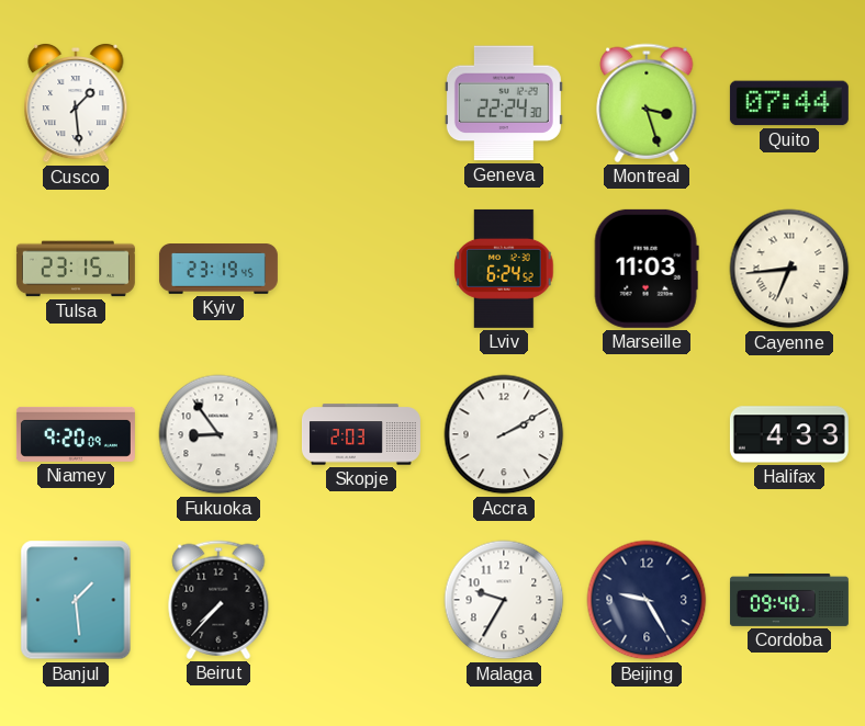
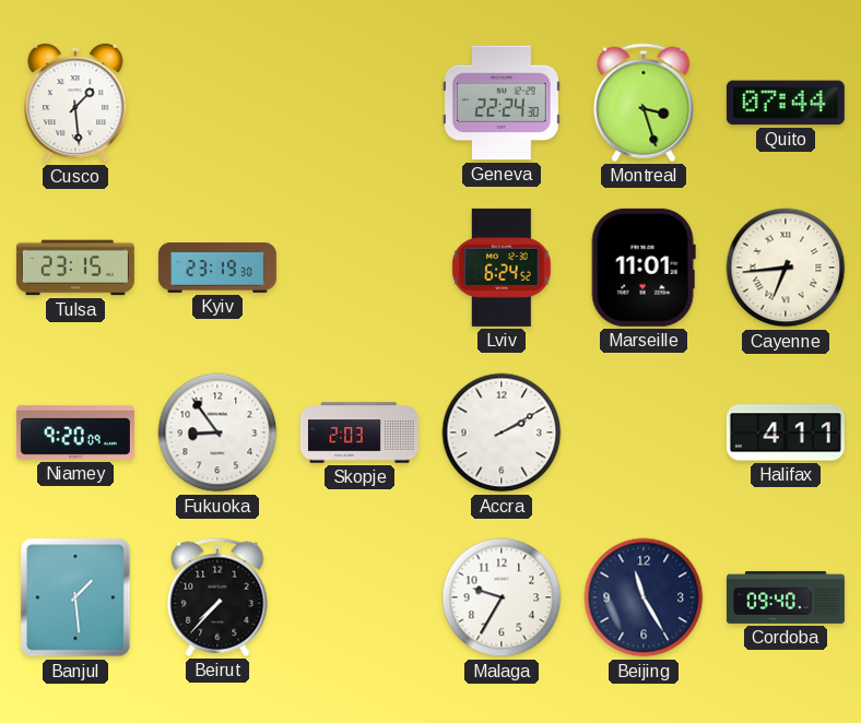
Kyiv: 23:19:45 -> 23:19:30 (217, 269)
Marseille: 11:03 -> 11:01 (644, 268)
Halifax: 4:33 -> 4:11 (786, 432)
Beijing: 9:25 -> 11:25 (644, 597)
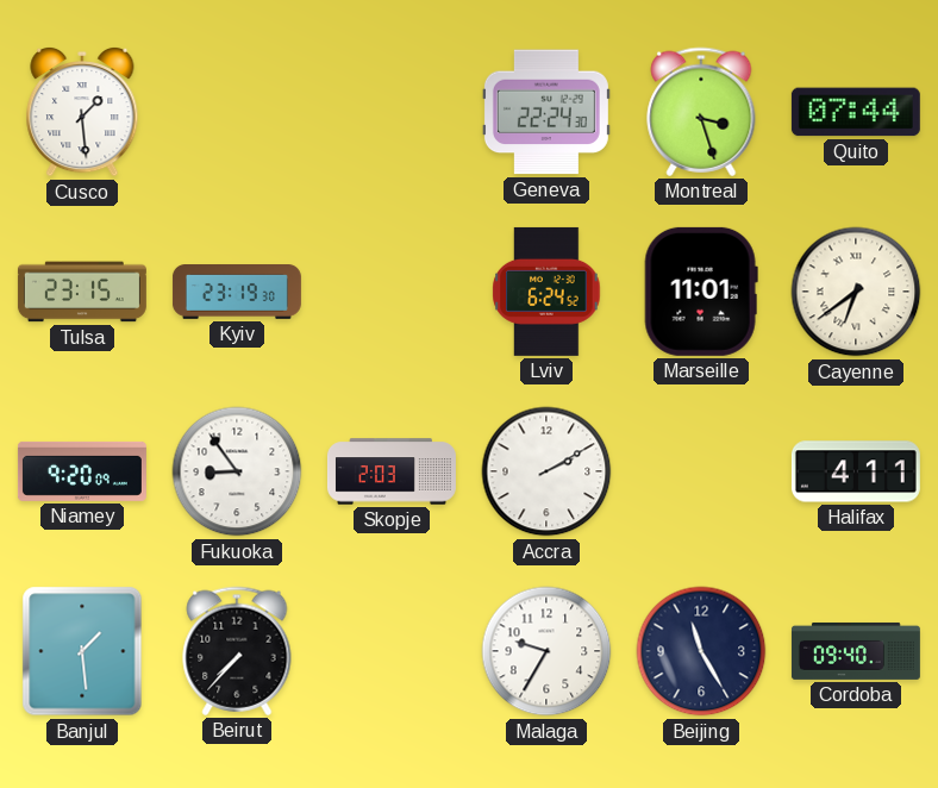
Cayenne: 6:44 -> 6:39 (856, 292)
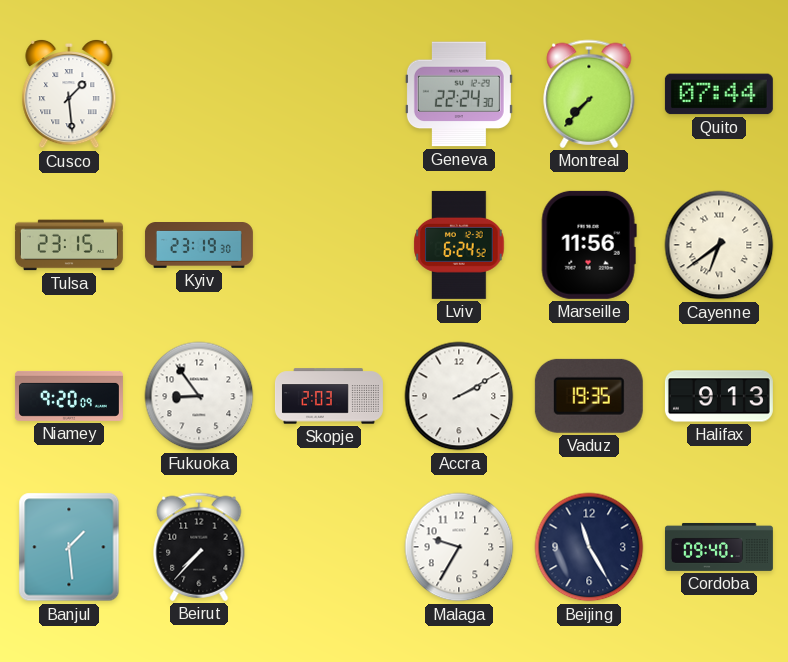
Montreal: 3:27 -> 7:37 (589, 94)
Marseille: 11:01 -> 11:56 (589, 245)
Vaduz: none -> 19:35 (589, 396)
Halifax: 4:11 -> 9:13 (719, 396)
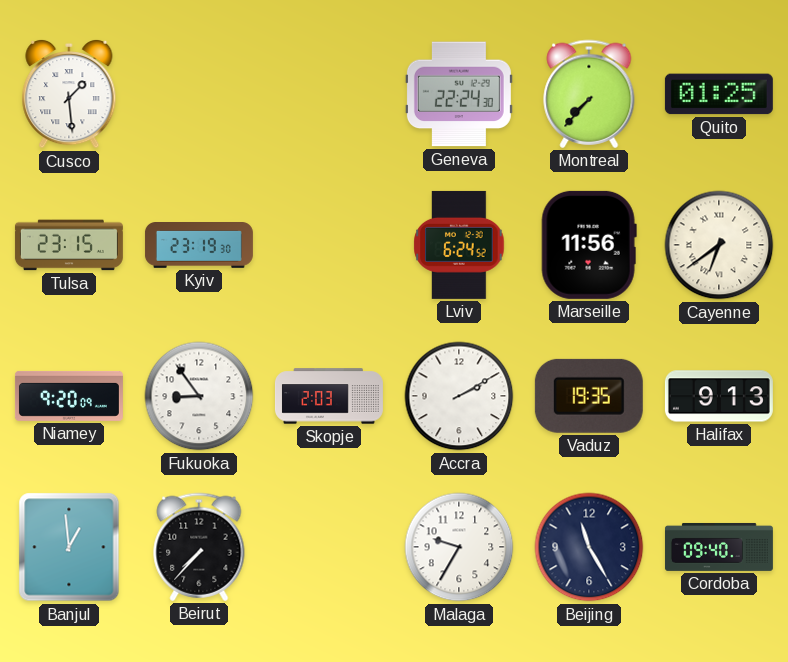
Quito: 07:44 -> 01:25 (719, 94)
Banjul: 1:29 -> 12:59 (69, 547)
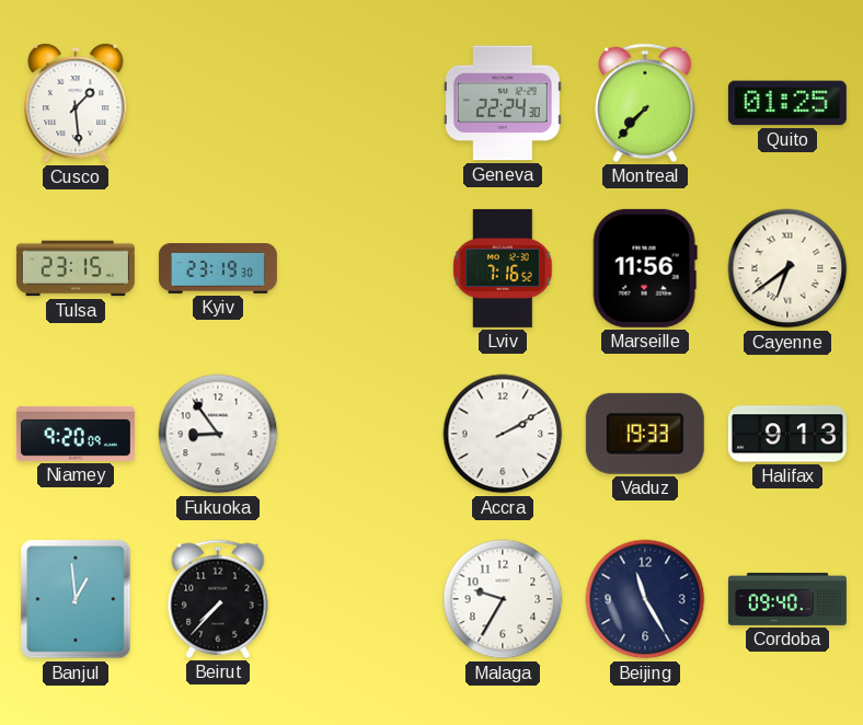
Lviv: 6:24 -> 7:16 (503, 268)
Skopje: 2:03 -> none (329, 396)
Vaduz: 19:35 -> 19:33 (645, 434)
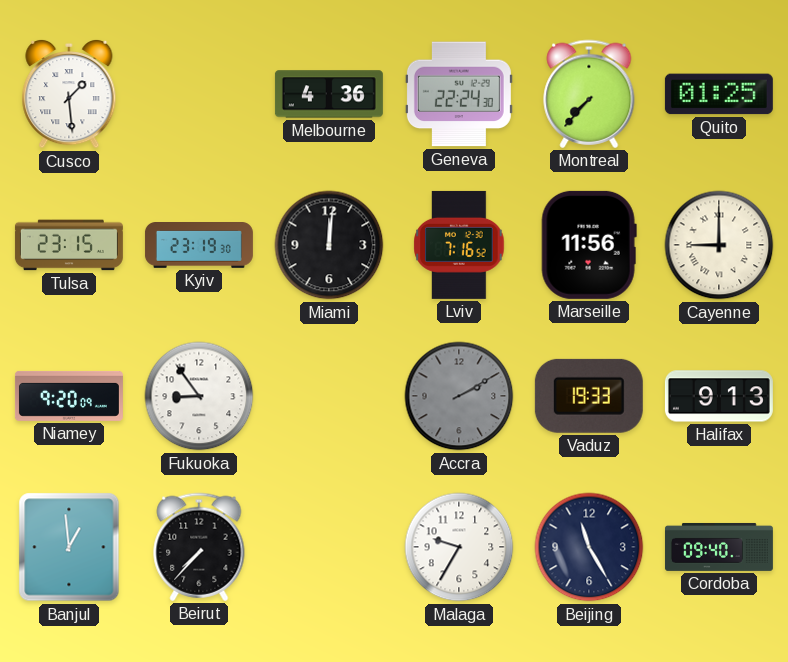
Melbourne: none -> 4:36 (329, 94)
Miami: none -> 12:01 (329, 245)
Cayenne: 6:39 -> 9:00 (719, 245)
Accra dial: white -> grey (459, 396)
